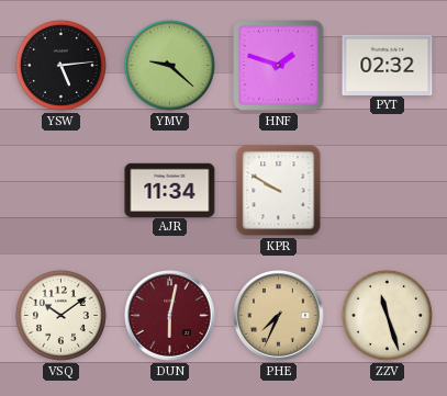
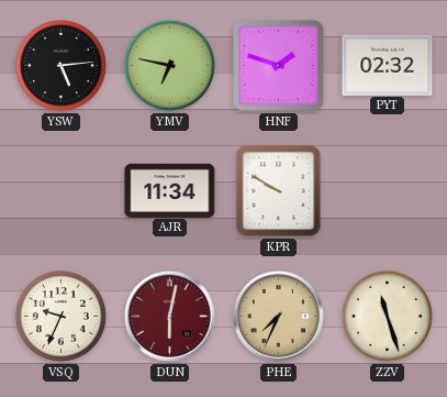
YMV: 9:22 -> 6:47 (169, 65)
VSQ: 10:09 -> 9:34 (60, 316)
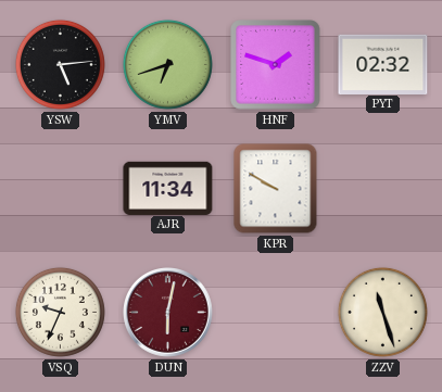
YMV: 6:47 -> 6:42 (167, 64)
PHE: 7:34 -> none (279, 317)
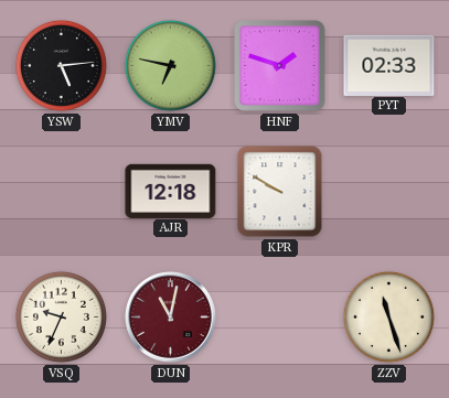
YMV: 6:42 -> 6:47 (170, 65)
PYT: 02:32 -> 02:33 (389, 65)
AJR: 11:34 -> 12:18 (171, 191)
DUN: 6:02 -> 11:02 (171, 318)
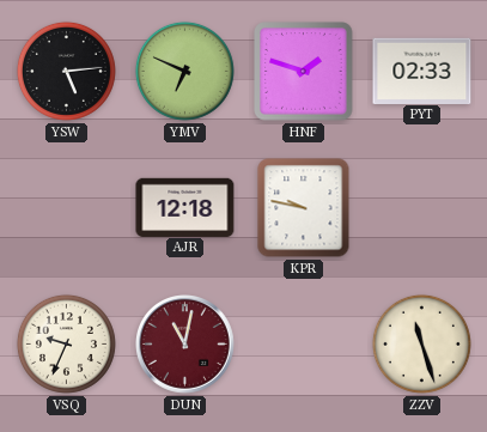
YMV: 6:47 -> 6:49 (184, 71)
KPR: 9:50 -> 9:47 (304, 208)
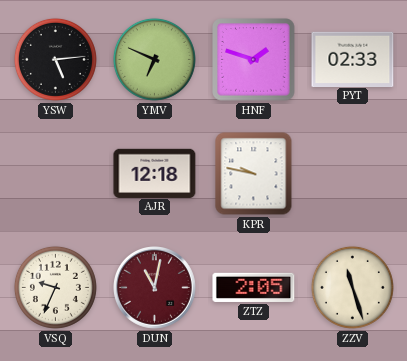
ZTZ: none -> 2:05 (254, 287)
